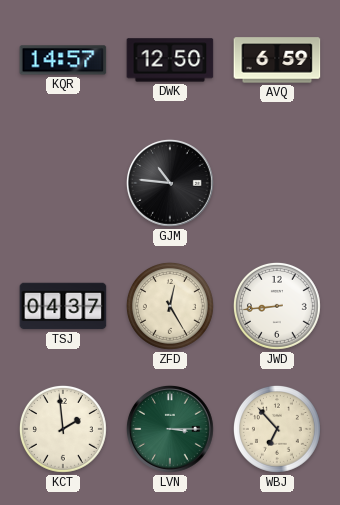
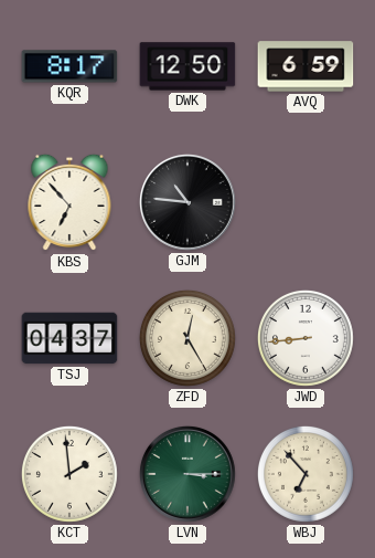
KQR: 14:57 -> 8:17 (69, 66)
KBS: none -> 6:53 (69, 202)
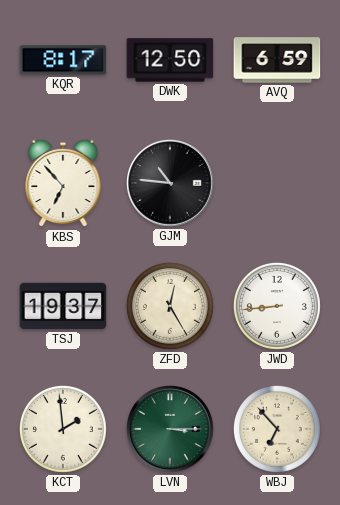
TSJ: 04:37 -> 19:37 (63, 306)
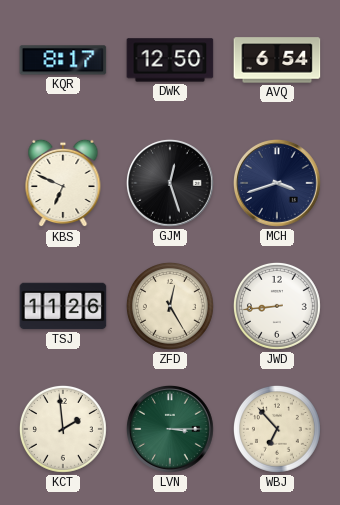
AVQ: 6:59 -> 6:54 (277, 60)
KBS: 6:53 -> 6:49 (63, 183)
GJM: 10:46 -> 12:27 (170, 183)
MCH: none -> 3:42 (277, 183)
TSJ: 19:37 -> 11:26 (63, 306)
